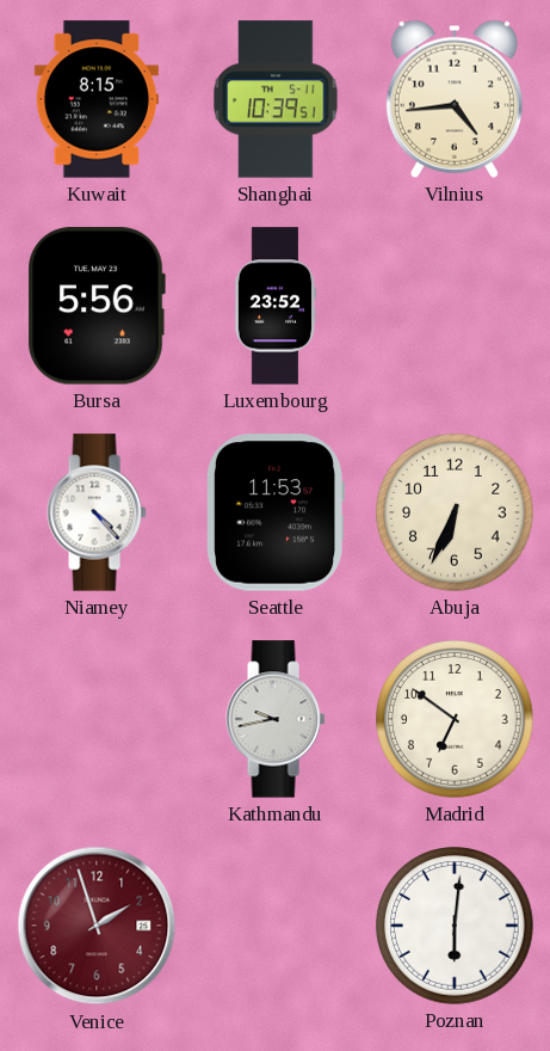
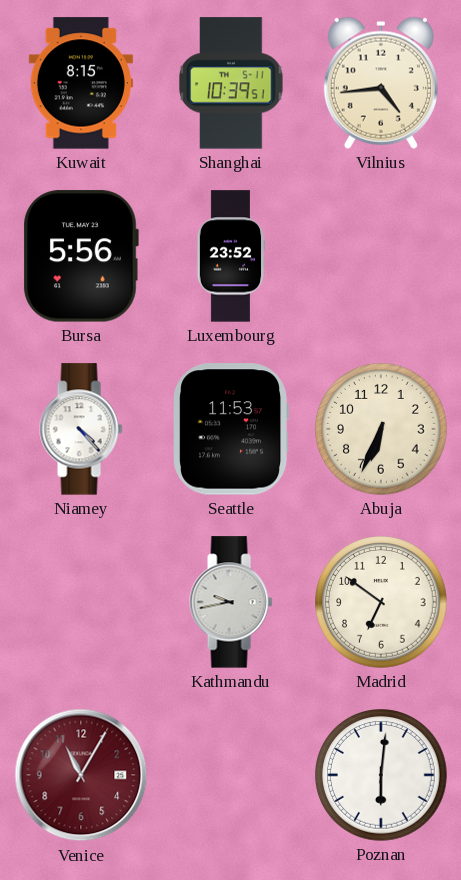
Venice: 1:57 -> 11:05 (81, 775)
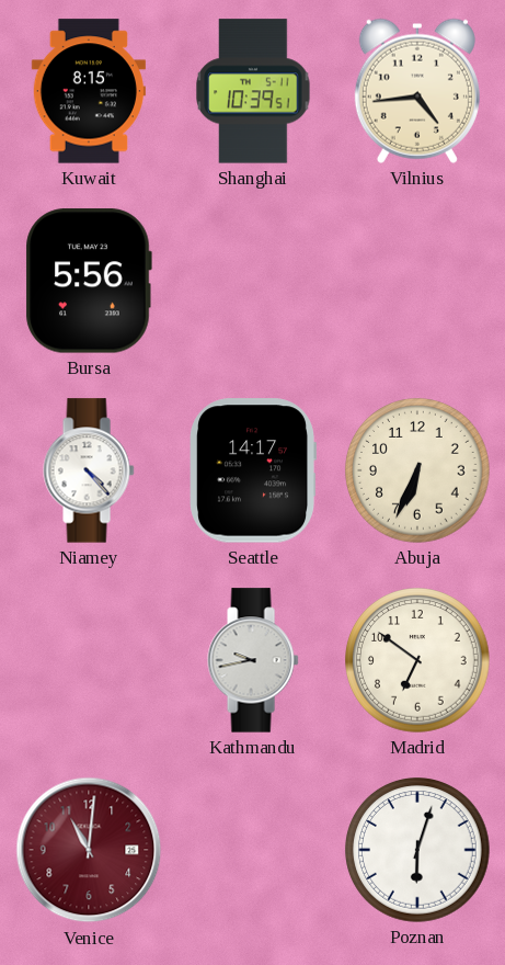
Luxembourg: 23:52 -> none (230, 256)
Seattle: 11:53 -> 14:17 (252, 470)
Venice: 11:05 -> 11:01 (89, 850)
Poznan: 6:01 -> 6:03 (417, 850)
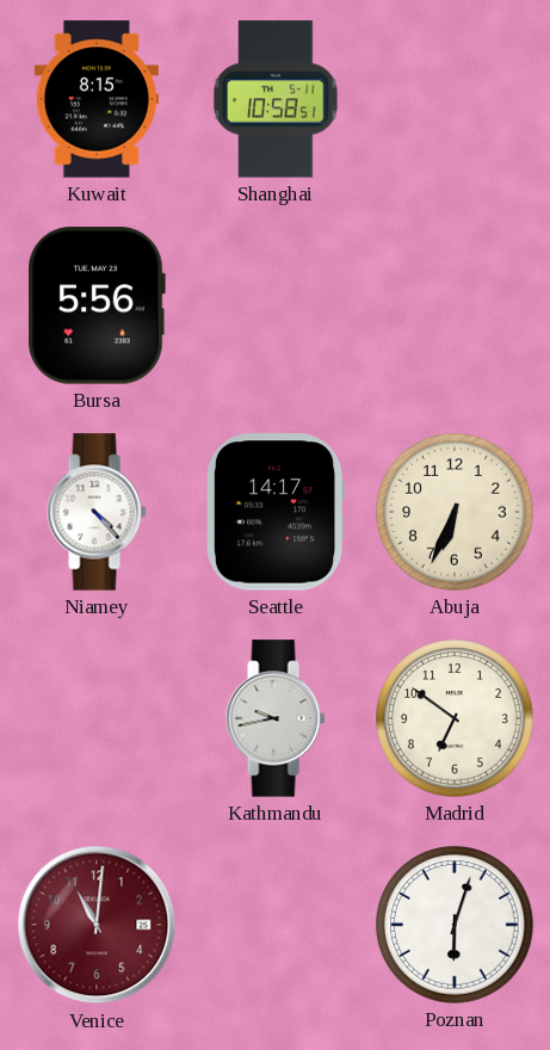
Shanghai: 10:39 -> 10:58 (276, 99)
Vilnius: 4:44 -> none (417, 91)
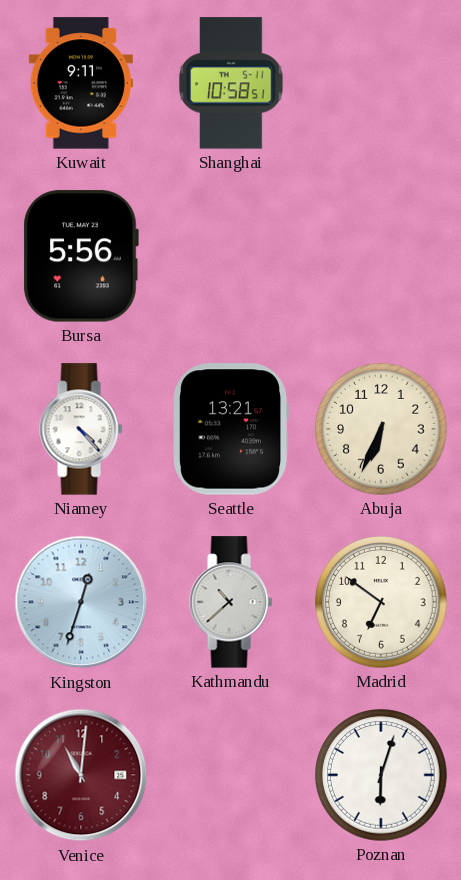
Kuwait: 8:15 -> 9:11 (81, 83)
Seattle: 14:17 -> 13:21 (230, 429)
Kingston: none -> 12:33 (81, 602)
Kathmandu: 9:43 -> 10:38 (231, 602)
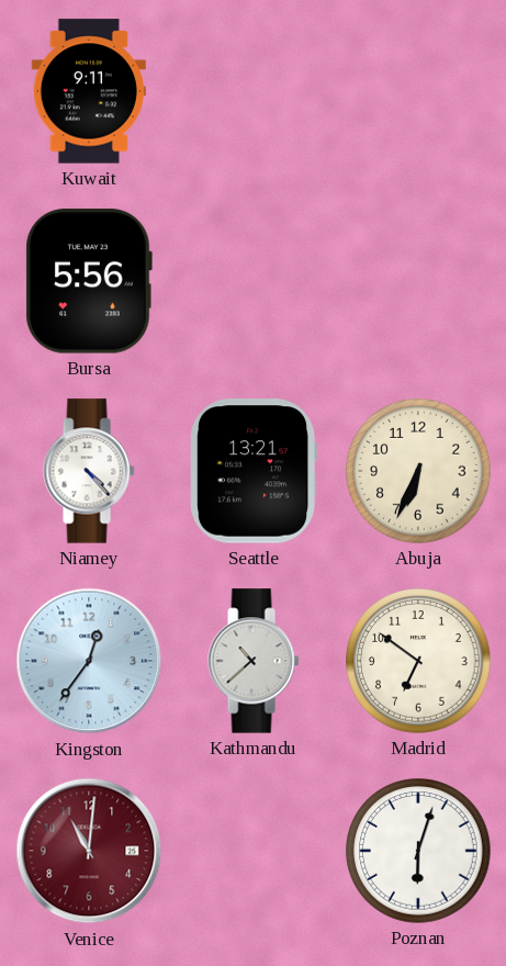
Shanghai: 10:58 -> none (231, 83)
Kingston: 12:33 -> 12:36 (89, 661)
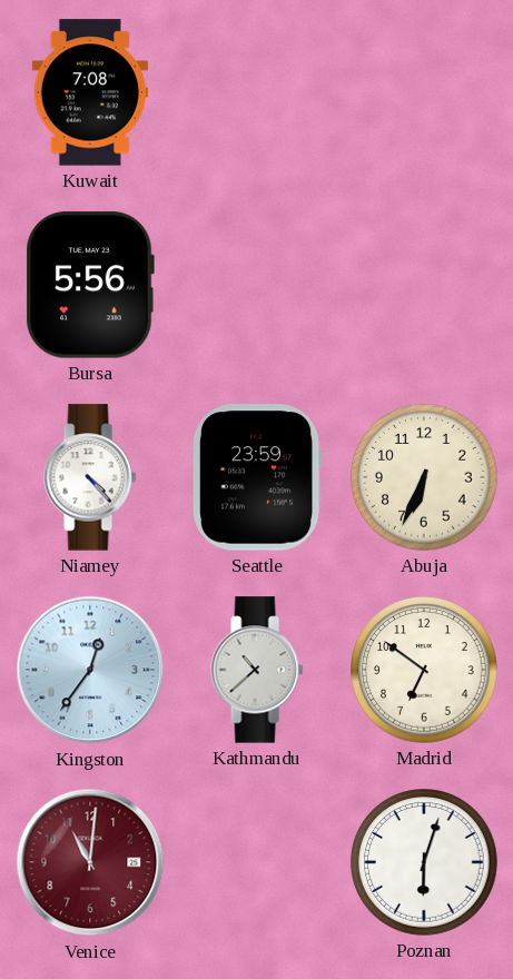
Kuwait: 9:11 -> 7:08 (90, 92)
Seattle: 13:21 -> 23:59 (256, 477)
